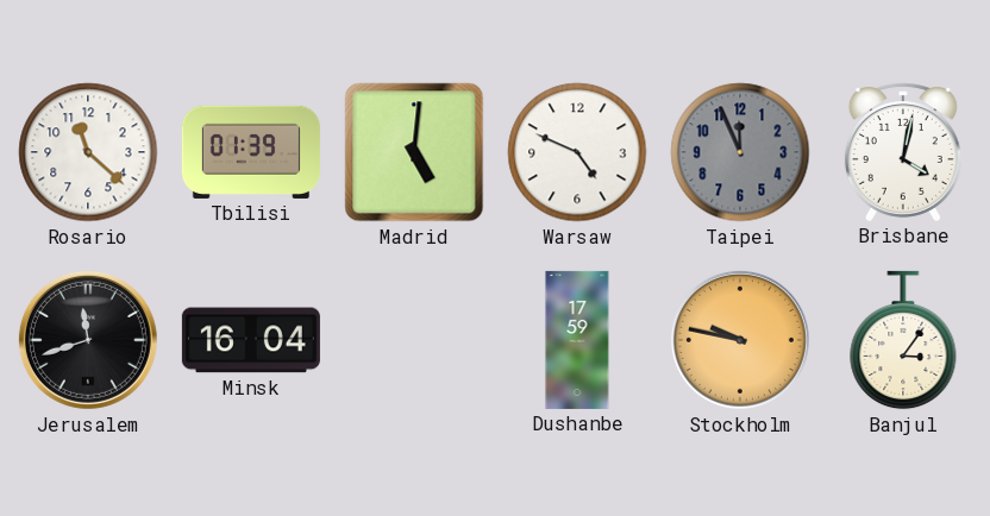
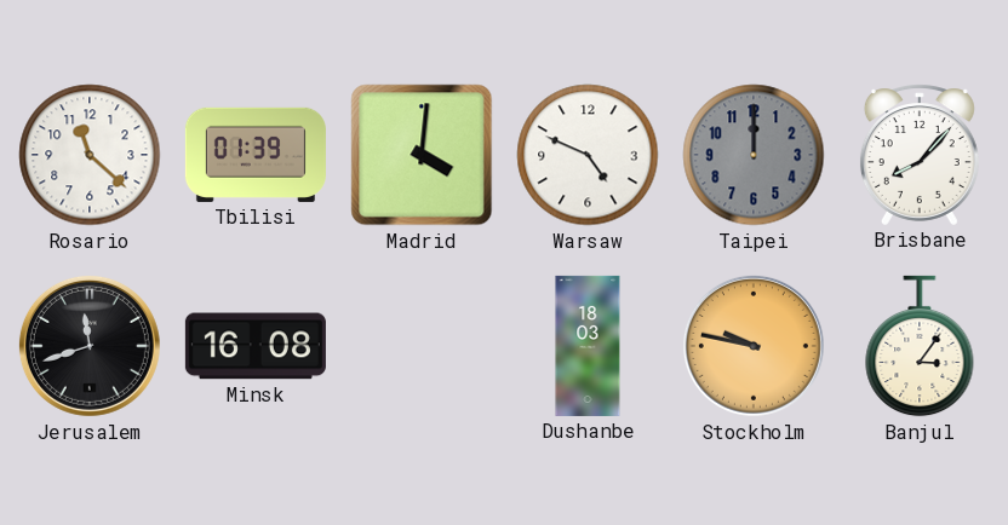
Madrid: 5:01 -> 4:01 (422, 155)
Taipei: 11:56 -> 12:00 (754, 155)
Brisbane: 4:02 -> 8:07 (920, 155)
Minsk: 16:04 -> 16:08 (256, 346)
Dushanbe: 17:59 -> 18:03 (588, 346)
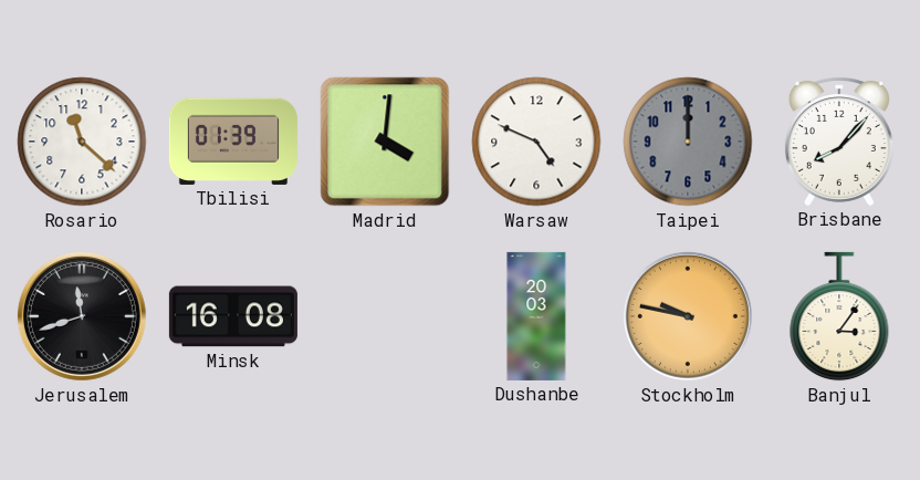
Dushanbe: 18:03 -> 20:03 (536, 316)
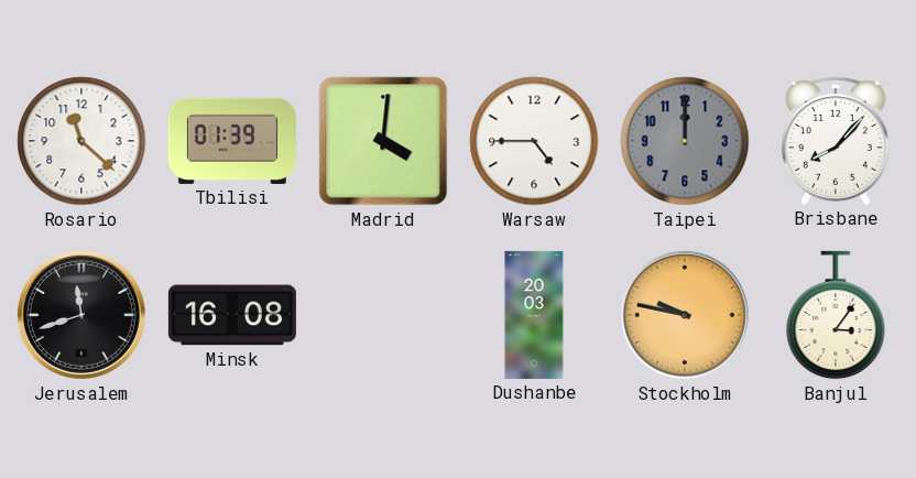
Warsaw: 4:49 -> 4:45 (534, 141)
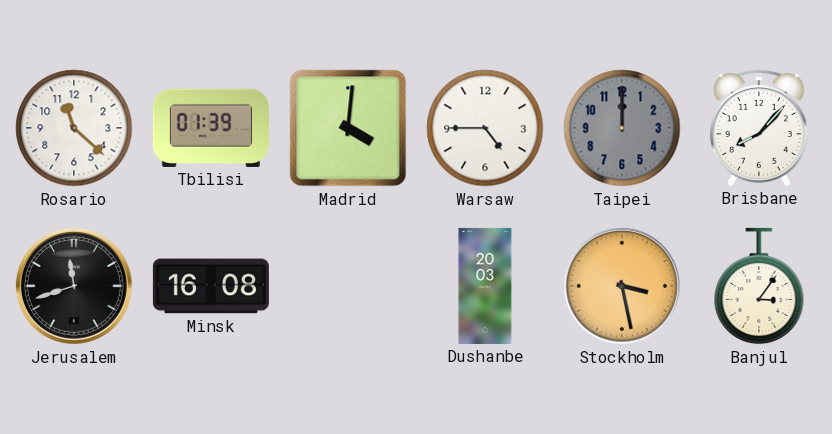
Stockholm: 9:47 -> 3:28 (622, 286)
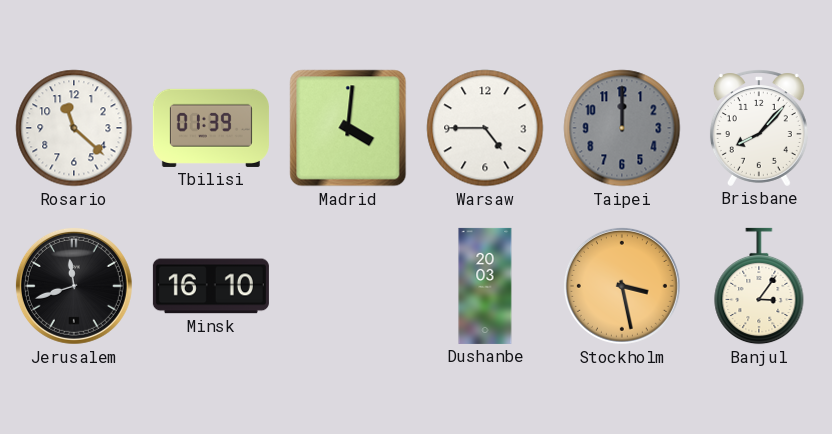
Minsk: 16:08 -> 16:10 (211, 286)
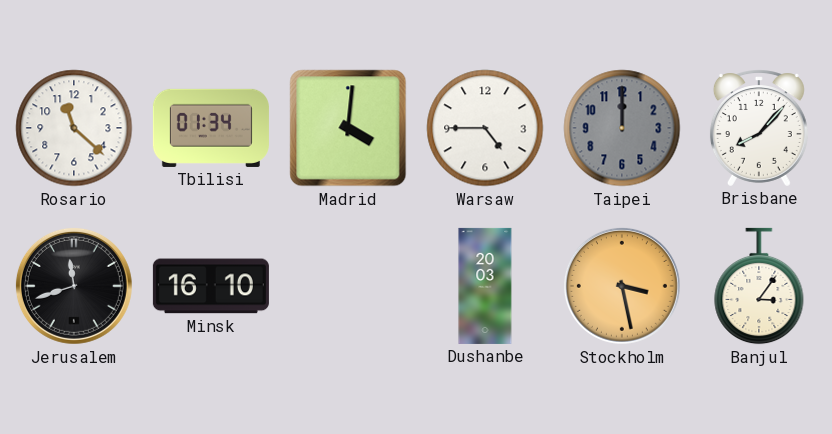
Tbilisi: 01:39 -> 01:34 (211, 128)
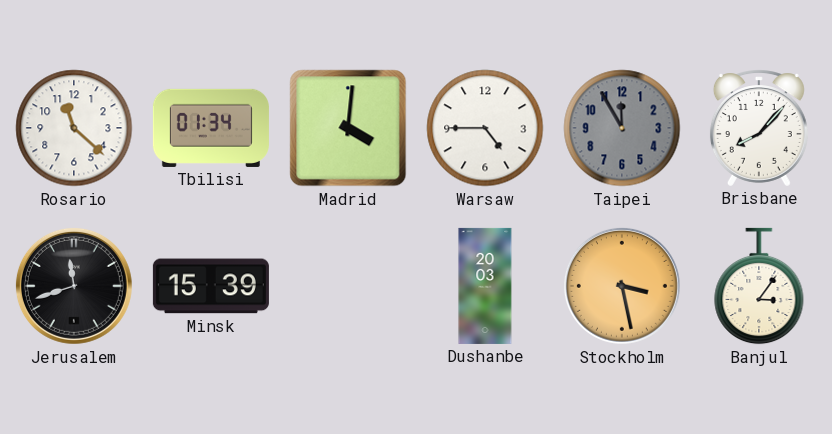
Taipei: 12:00 -> 11:55 (622, 128)
Minsk: 16:10 -> 15:39 (211, 286)
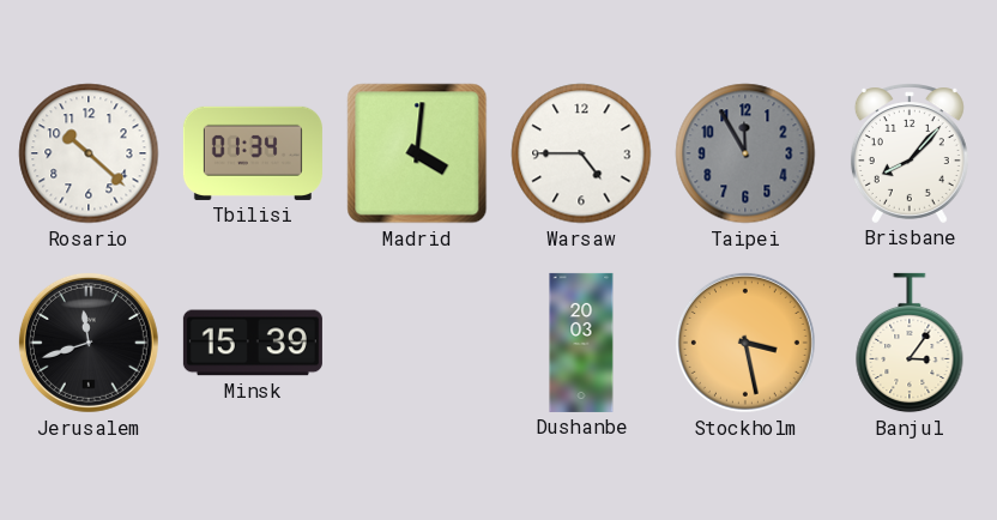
Rosario: 11:22 -> 10:22 (89, 153)
